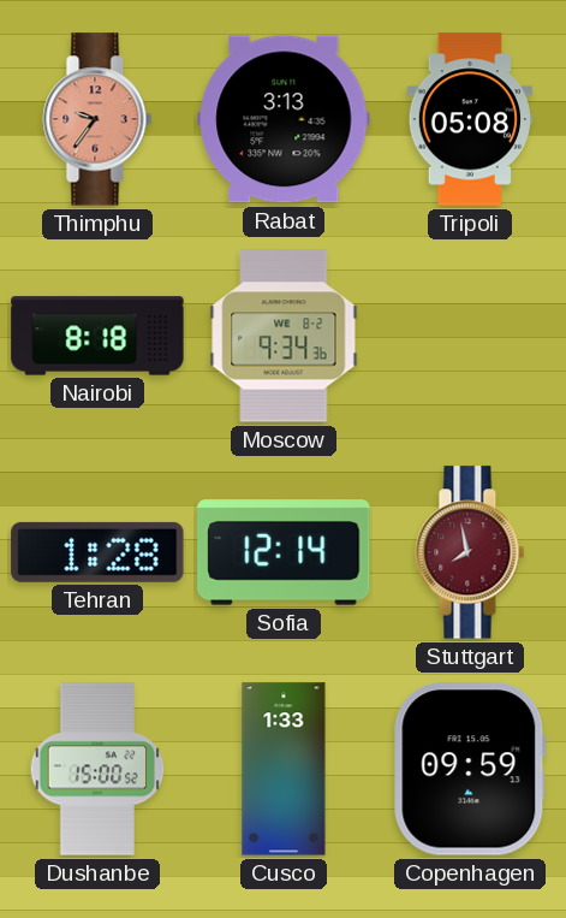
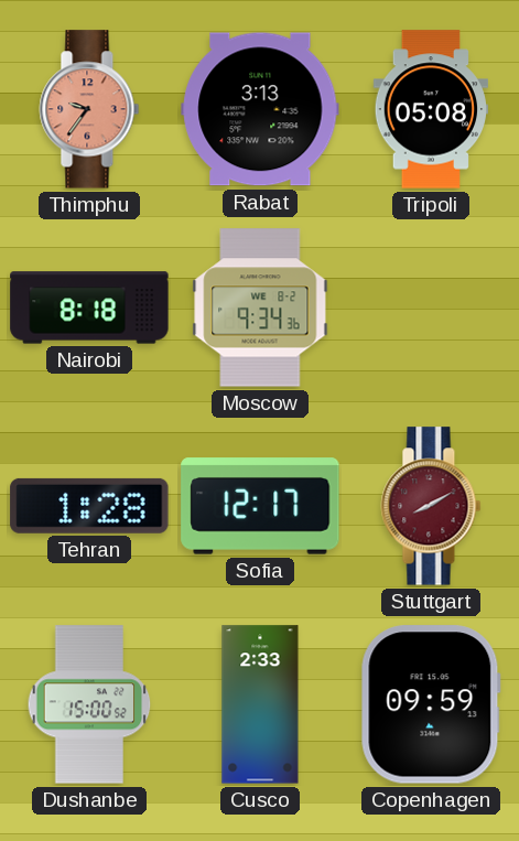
Sofia: 12:14 -> 12:17 (260, 506)
Stuttgart: 7:58 -> 8:10 (431, 506)
Cusco: 1:33 -> 2:33 (260, 704)
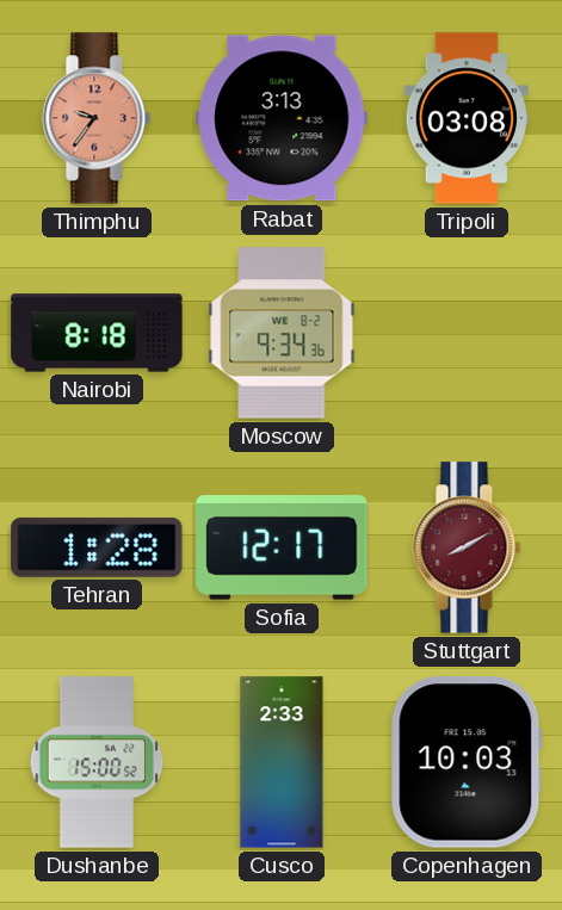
Tripoli: 05:08 -> 03:08 (467, 118)
Copenhagen: 09:59 -> 10:03 (467, 762)
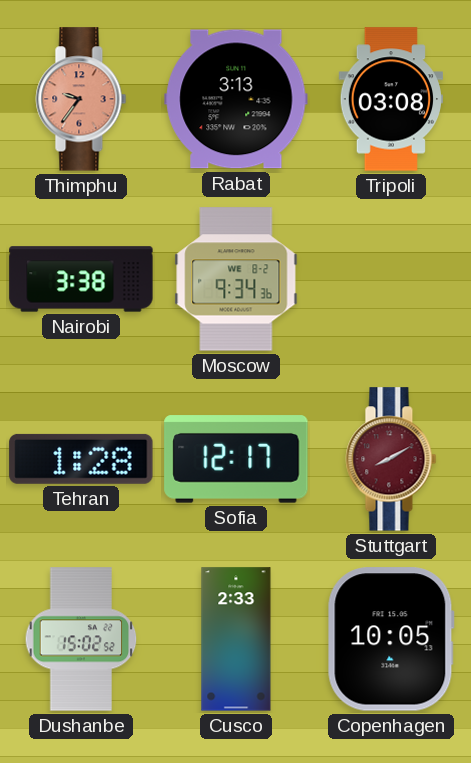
Nairobi: 8:18 -> 3:38 (81, 279)
Dushanbe: 15:00 -> 15:02 (81, 639)
Copenhagen: 10:03 -> 10:05 (391, 639)
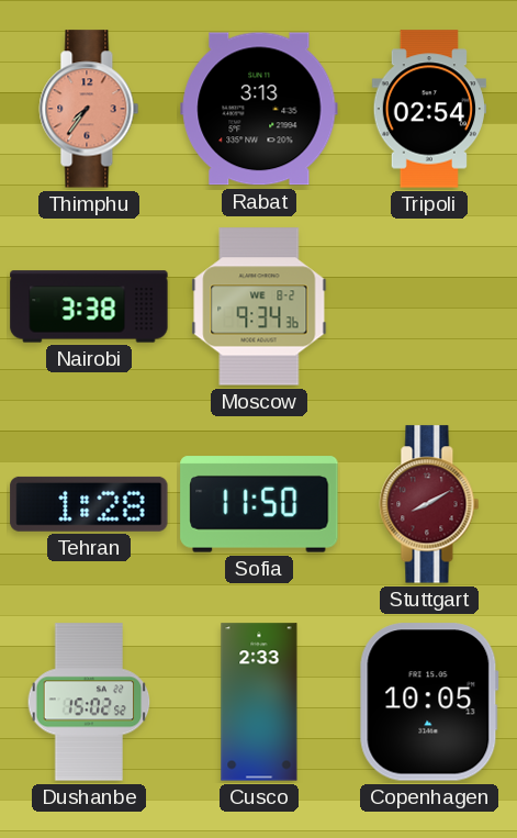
Thimphu: 9:36 -> 7:36 (89, 109)
Tripoli: 03:08 -> 02:54 (429, 109)
Sofia: 12:17 -> 11:50 (259, 504)
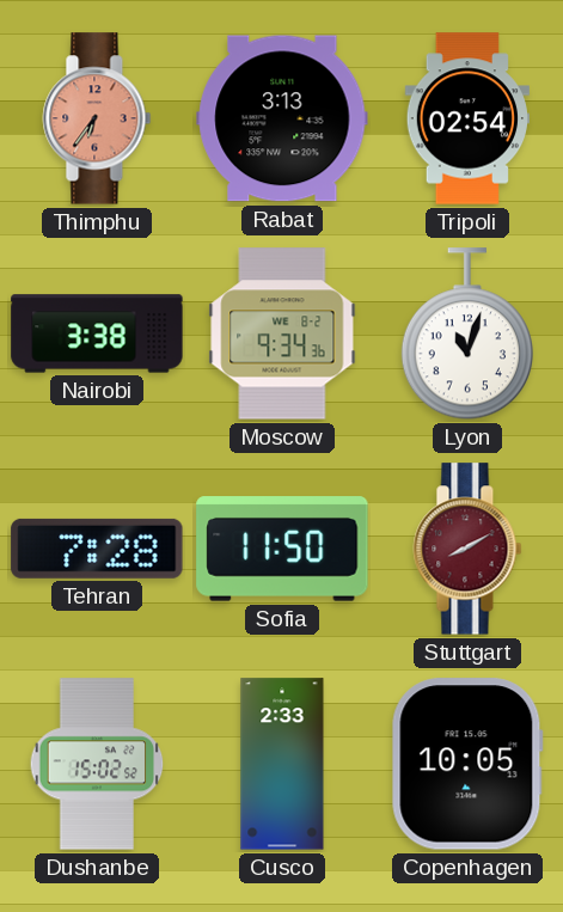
Thimphu: 7:36 -> 6:36 (97, 118)
Lyon: none -> 11:03 (467, 335)
Tehran: 1:28 -> 7:28 (97, 549)
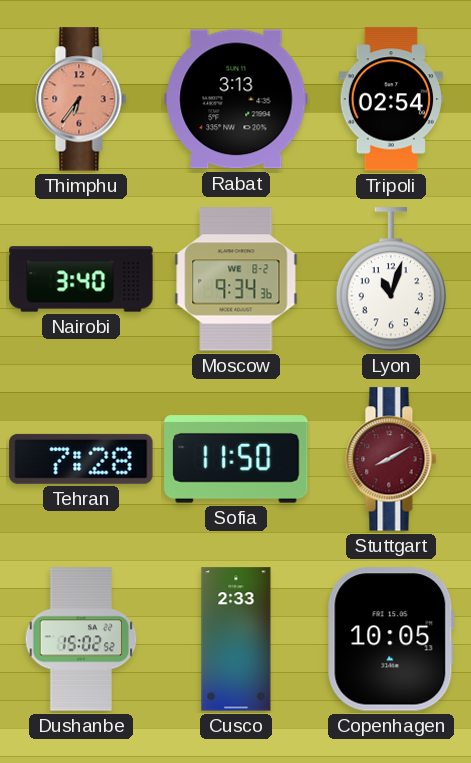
Nairobi: 3:38 -> 3:40 (81, 279)
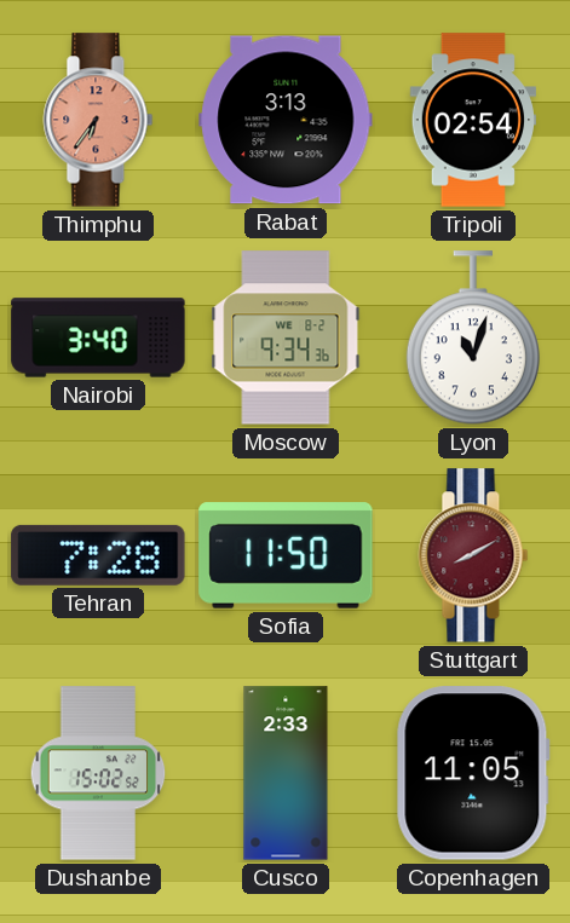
Copenhagen: 10:05 -> 11:05 (473, 773)
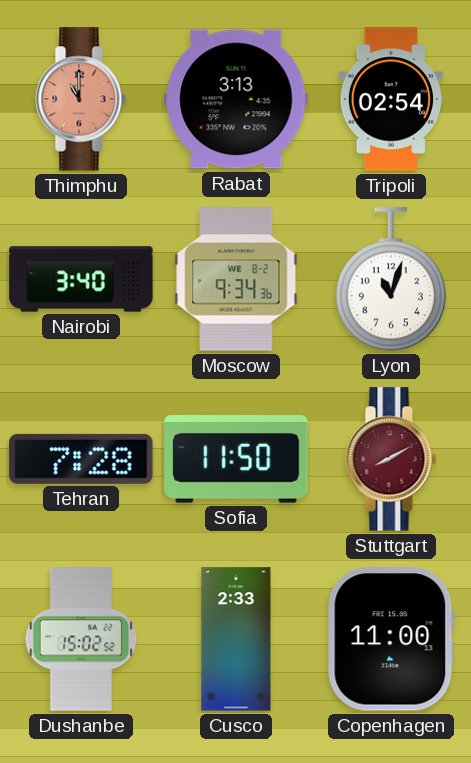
Thimphu: 6:36 -> 11:00 (81, 99)
Copenhagen: 11:05 -> 11:00 (391, 639)
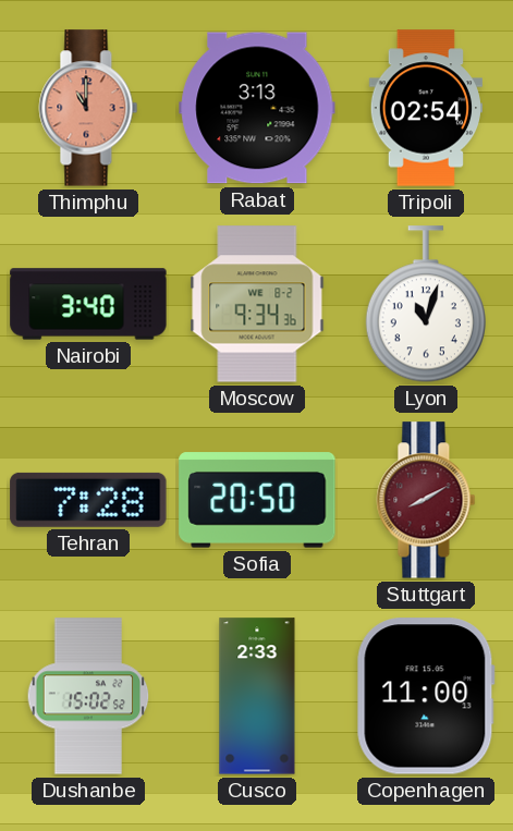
Sofia: 11:50 -> 20:50 (257, 500)
